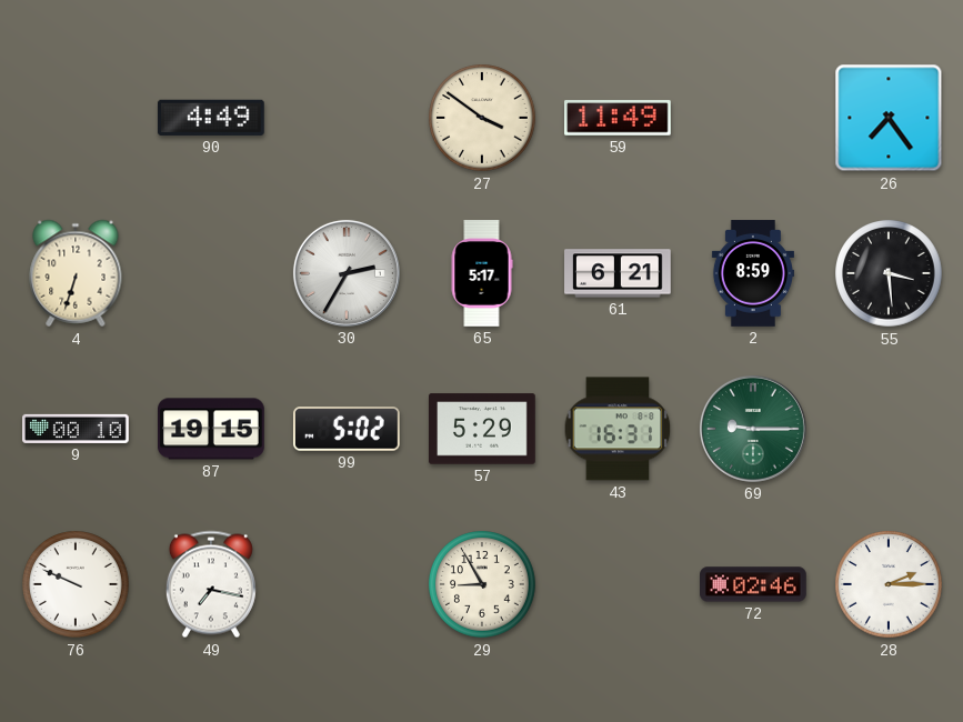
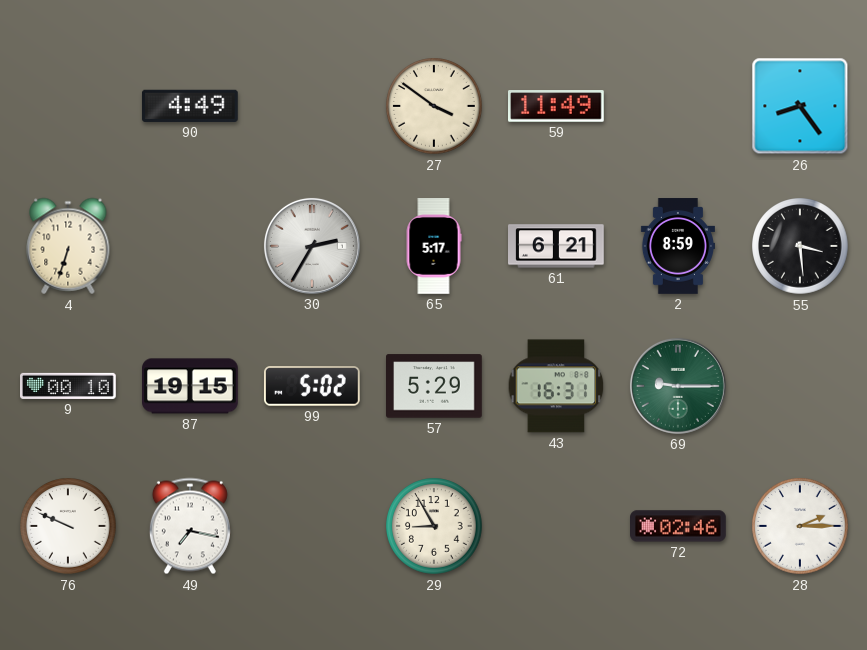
26: 7:24 -> 8:24 (800, 106)
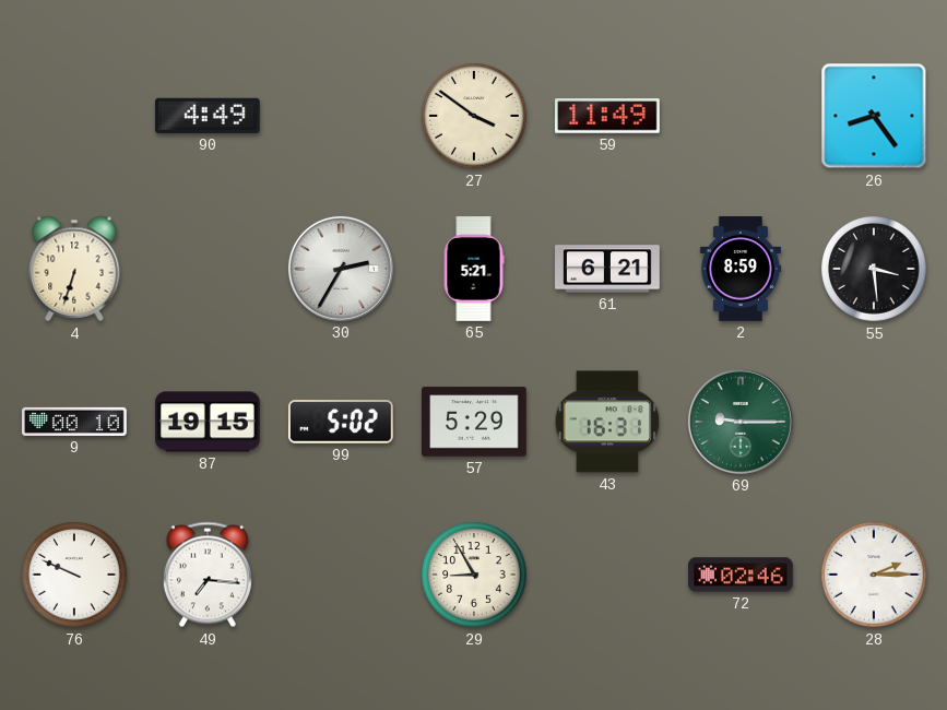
65: 5:17 -> 5:21 (474, 269)
49: 7:17 -> 7:16 (208, 575)
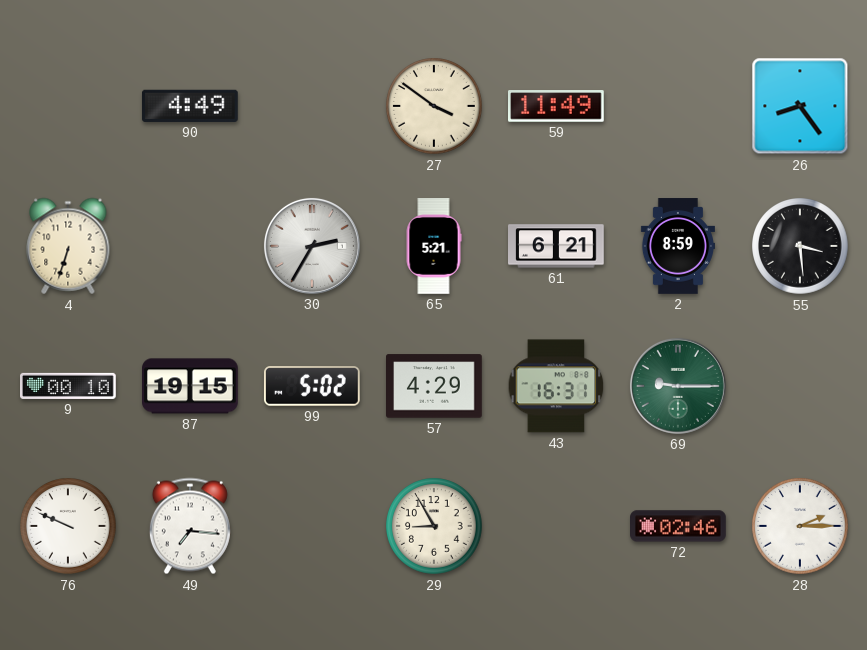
57: 5:29 -> 4:29 (435, 386)
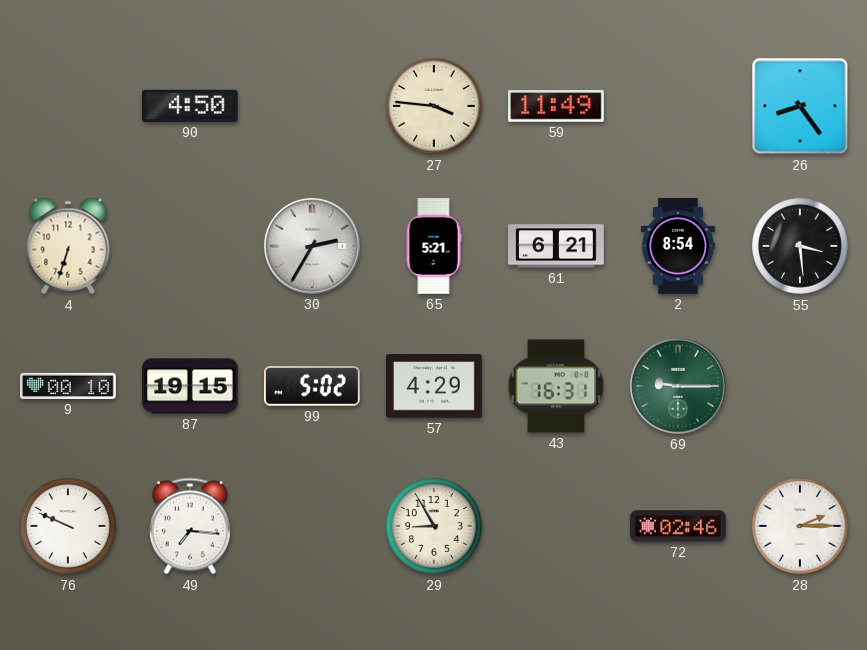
90: 4:49 -> 4:50 (190, 106)
27: 3:51 -> 3:46 (434, 106)
2: 8:59 -> 8:54 (678, 246)
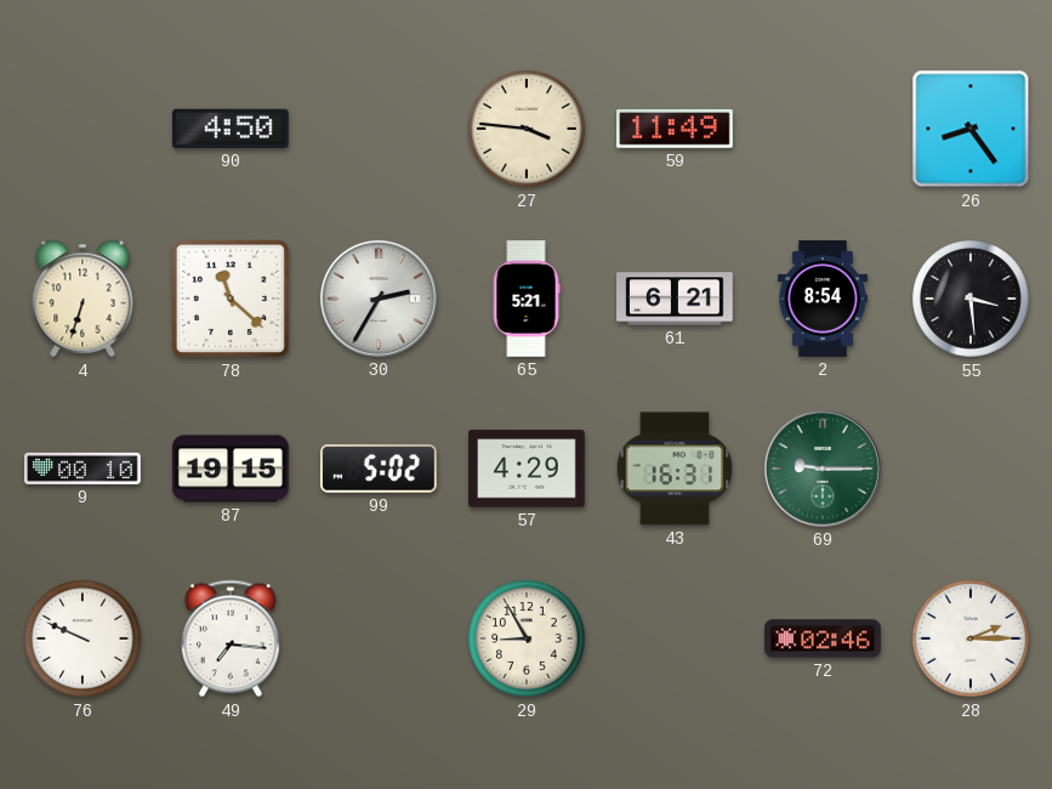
78: none -> 11:22 (231, 299)
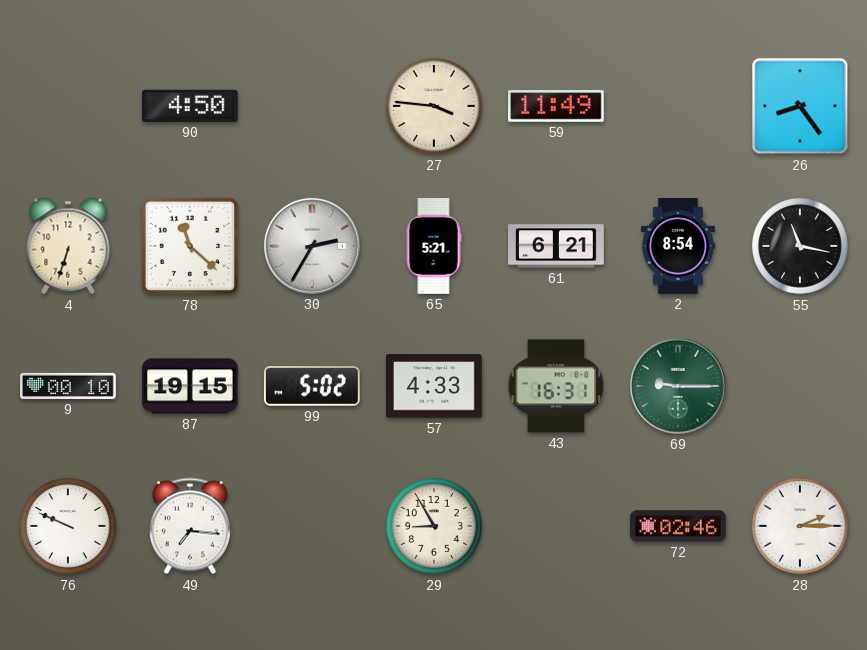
55: 3:29 -> 11:17 (800, 246)
57: 4:29 -> 4:33 (435, 386)
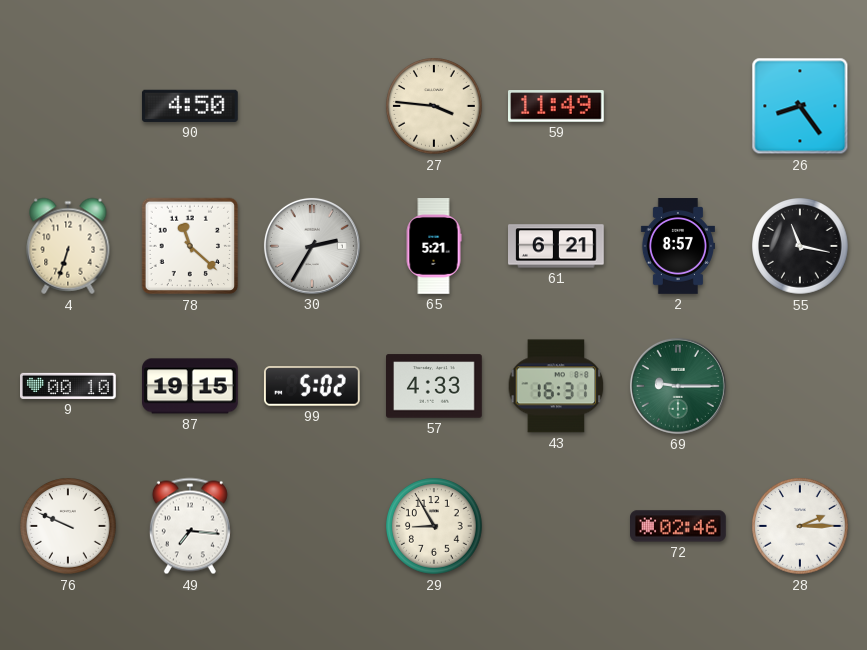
2: 8:54 -> 8:57 (678, 246)
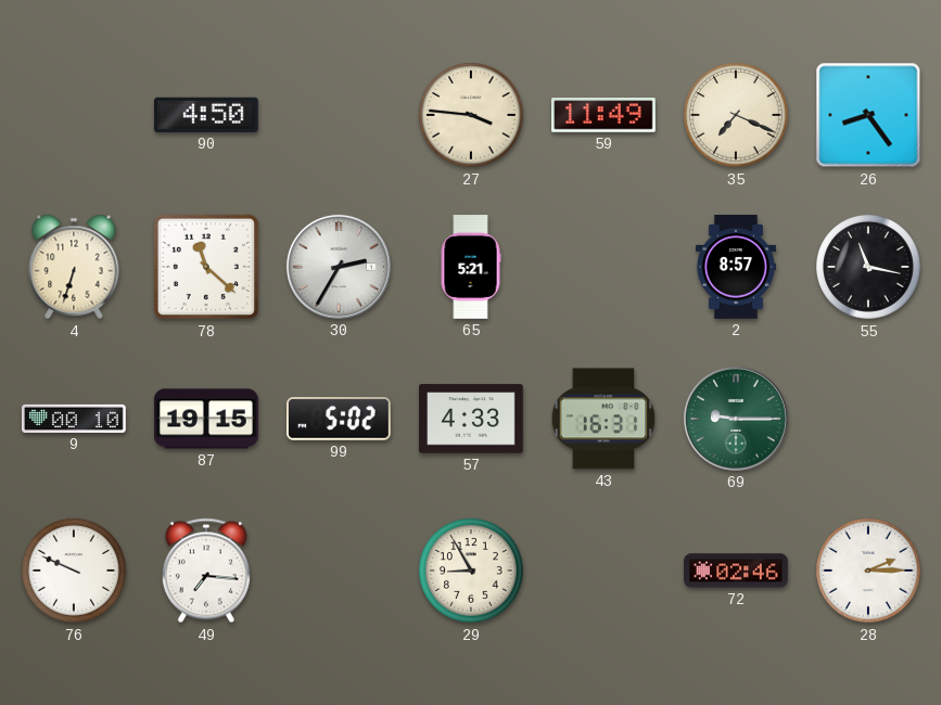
35: none -> 7:19 (736, 115)
61: 6:21 -> none (557, 246)
